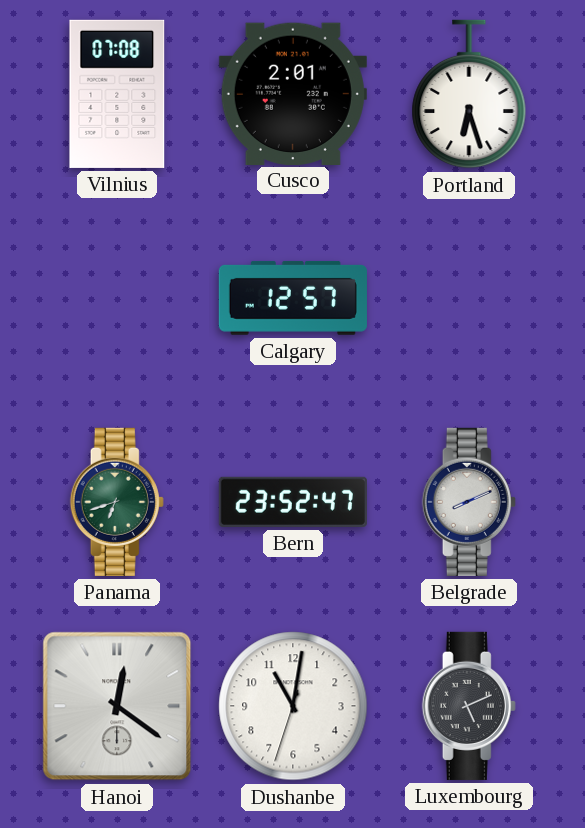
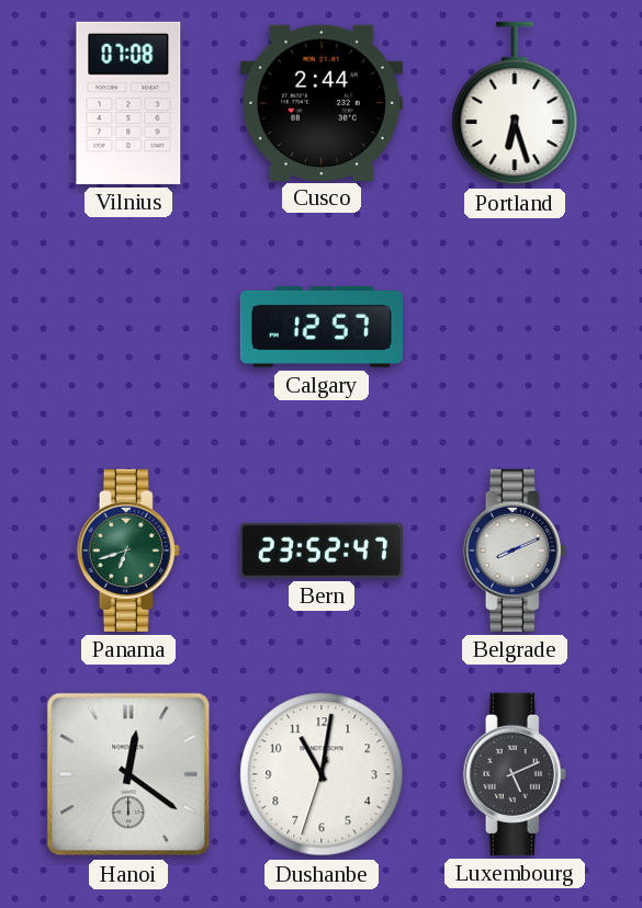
Cusco: 2:01 -> 2:44 (322, 102)
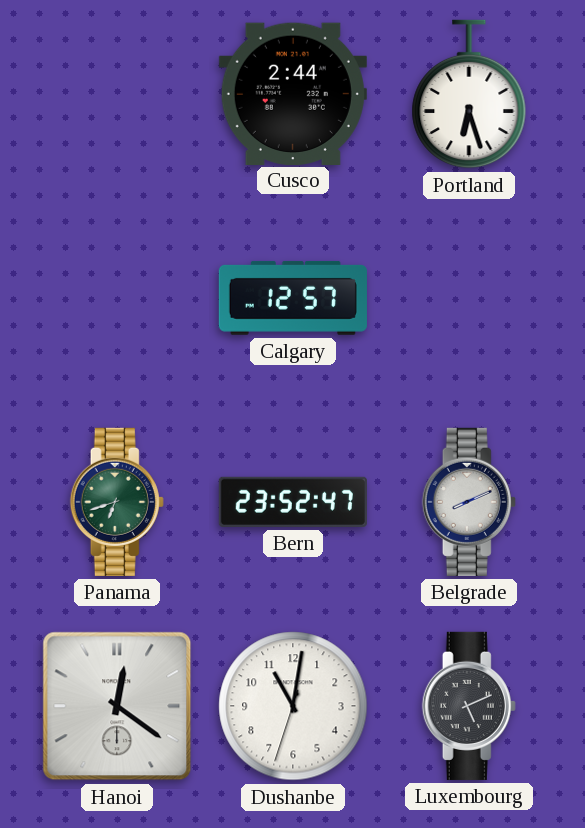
Vilnius: 07:08 -> none (128, 103)
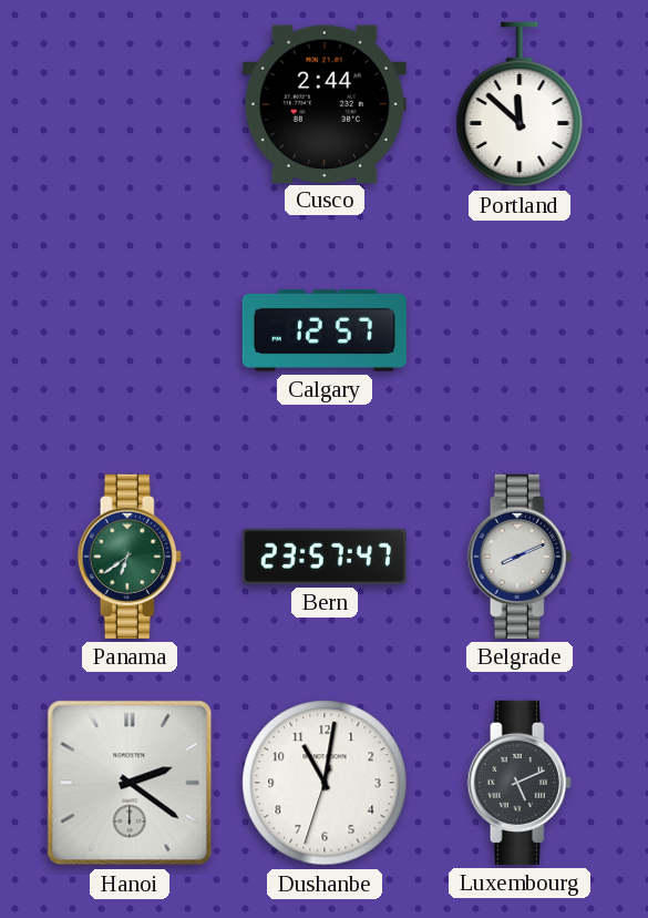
Portland: 6:27 -> 11:52 (520, 104)
Panama: 6:42 -> 6:39 (130, 557)
Bern: 23:52 -> 23:57 (325, 557)
Hanoi: 12:21 -> 2:21 (130, 783)
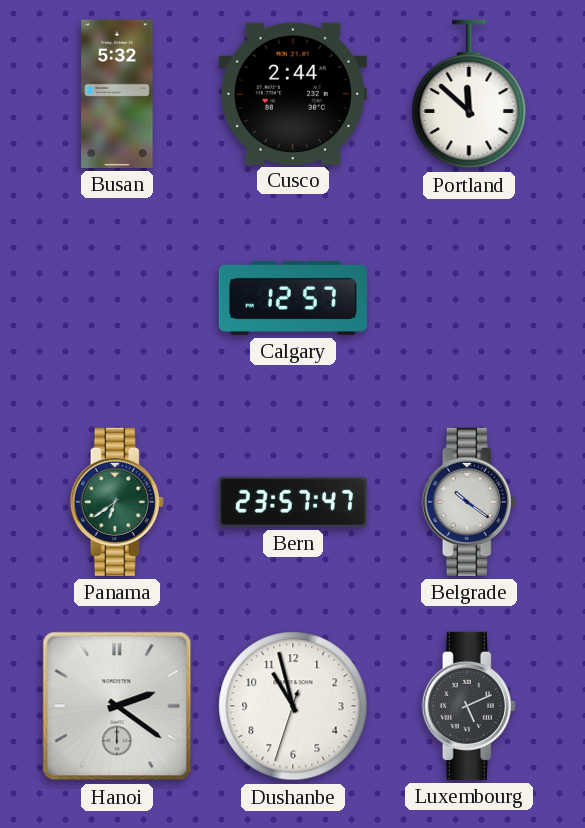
Busan: none -> 5:32 (117, 94)
Belgrade: 8:11 -> 10:21 (469, 502)
Dushanbe: 11:01 -> 10:57 (293, 706)
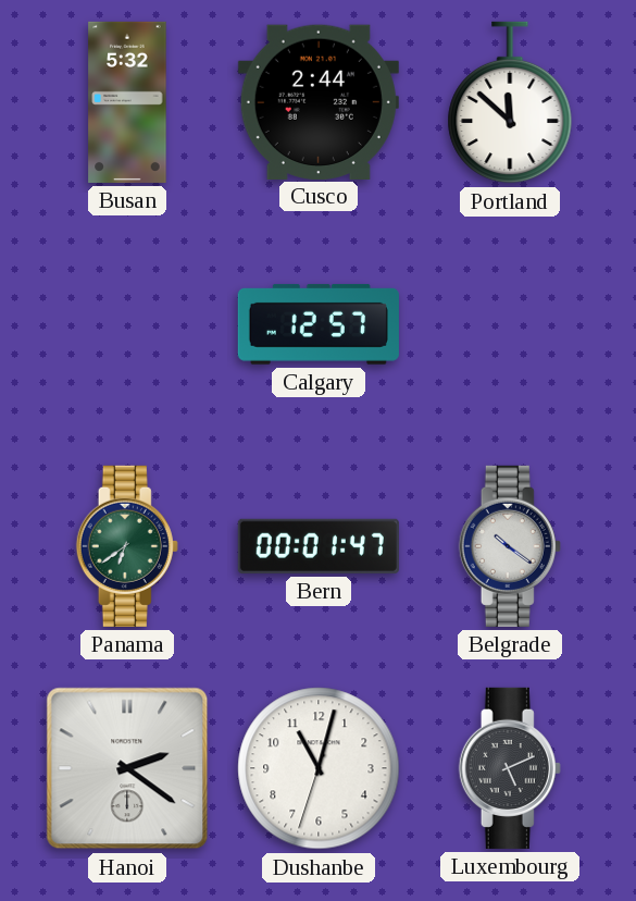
Bern: 23:57 -> 00:01 (319, 546)
Dushanbe: 10:57 -> 11:02 (319, 768)
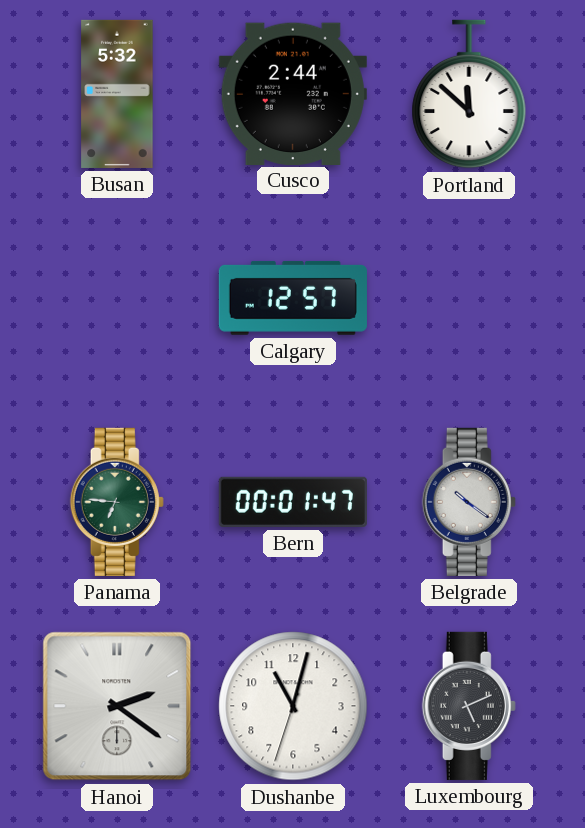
Panama: 6:39 -> 6:46 (117, 502)
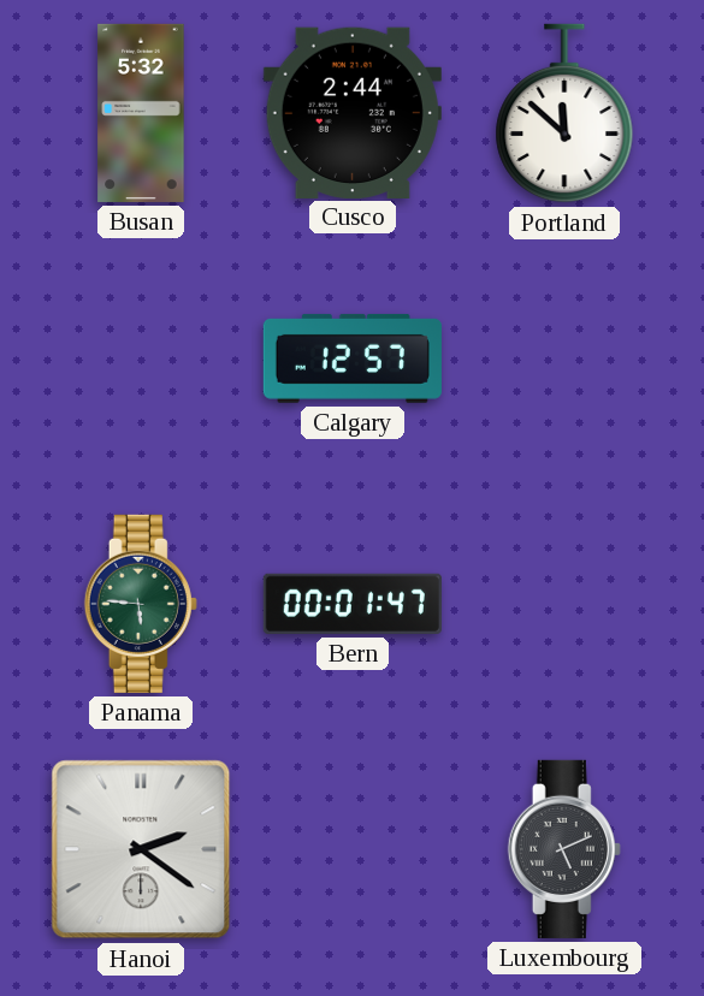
Panama: 6:46 -> 5:46 (141, 604)
Belgrade: 10:21 -> none (469, 502)
Dushanbe: 11:02 -> none (293, 706)
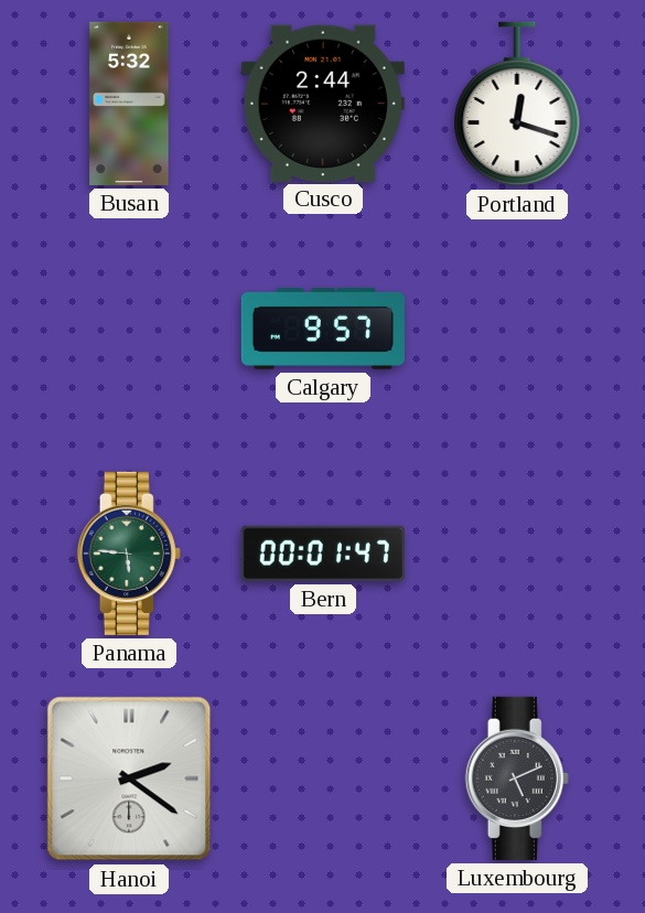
Portland: 11:52 -> 12:18 (517, 104)
Calgary: 12:57 -> 9:57 (323, 329)
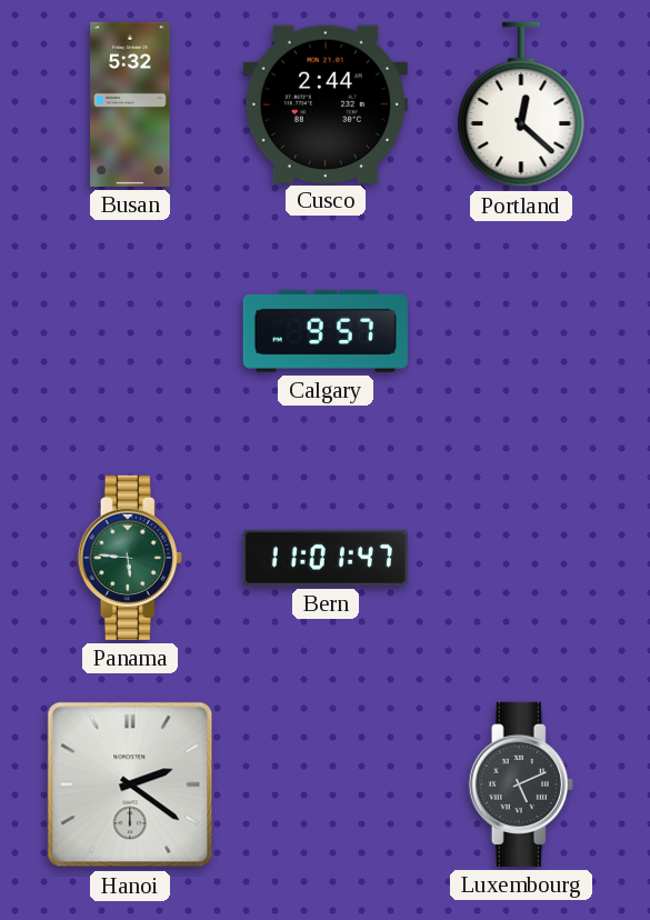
Portland: 12:18 -> 12:22 (521, 104)
Bern: 00:01 -> 11:01 (326, 558)
